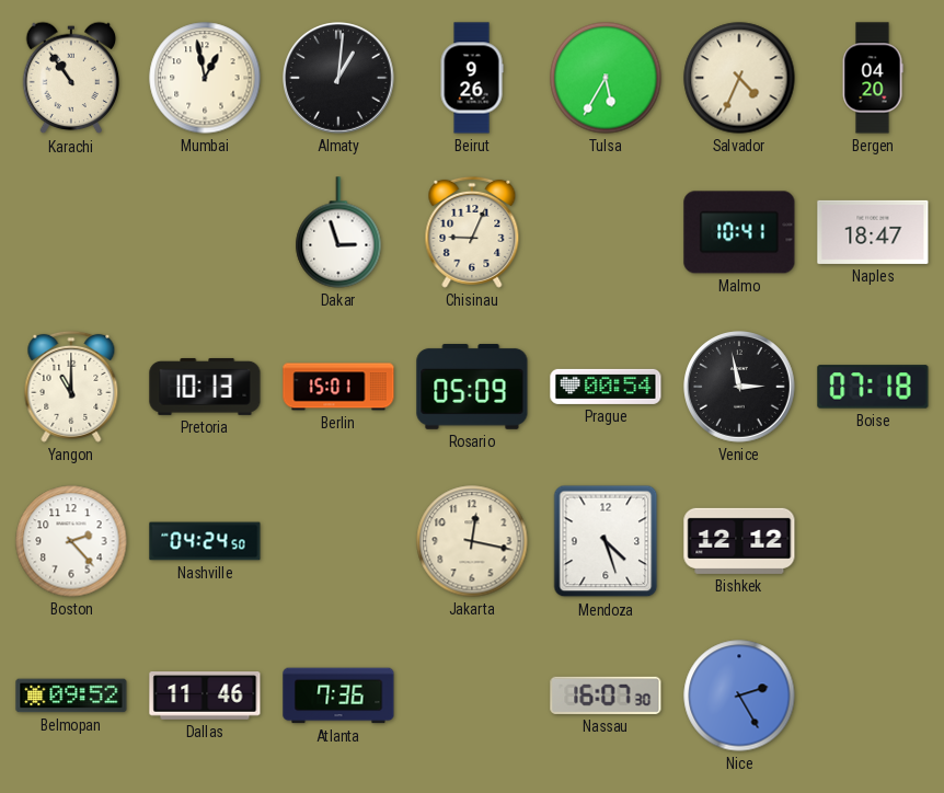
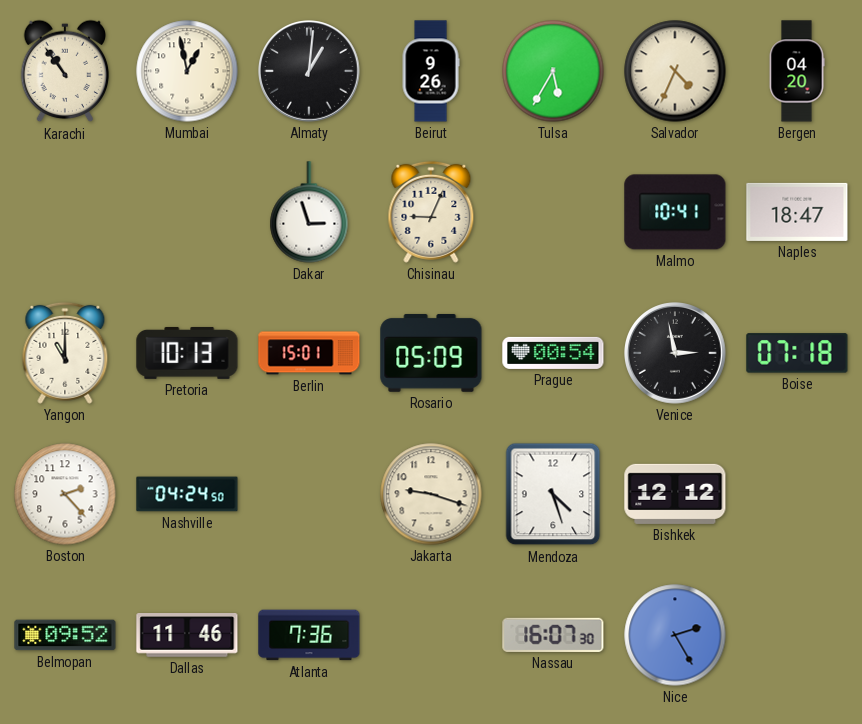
Jakarta: 12:17 -> 9:18 (431, 494)
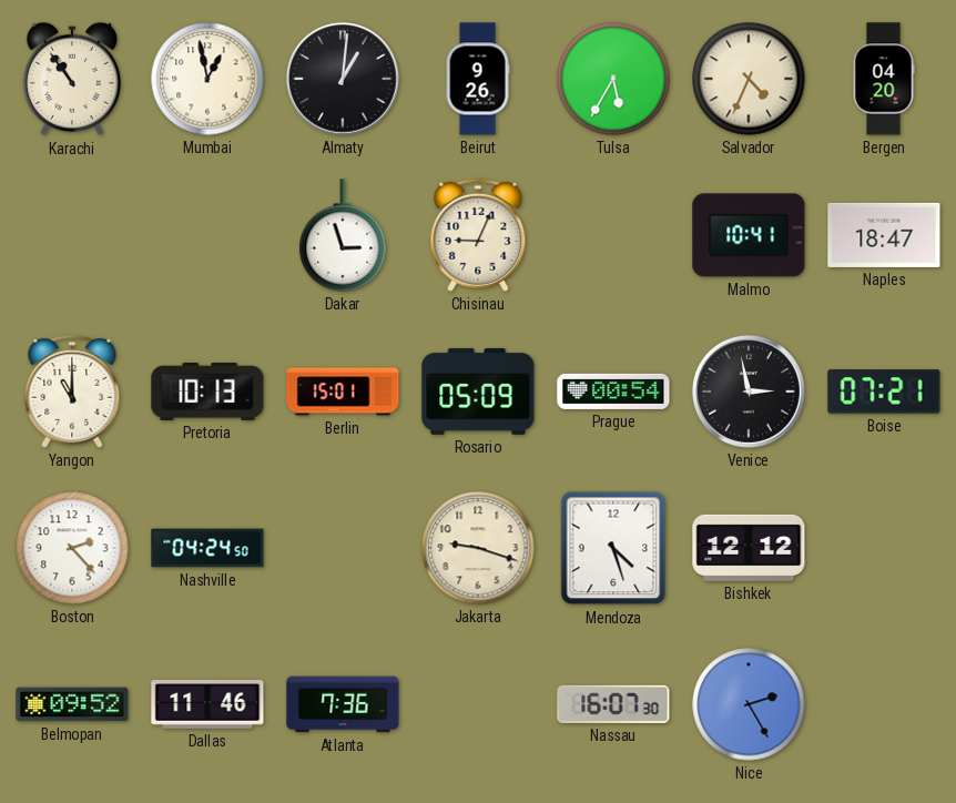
Boise: 07:18 -> 07:21 (884, 392)
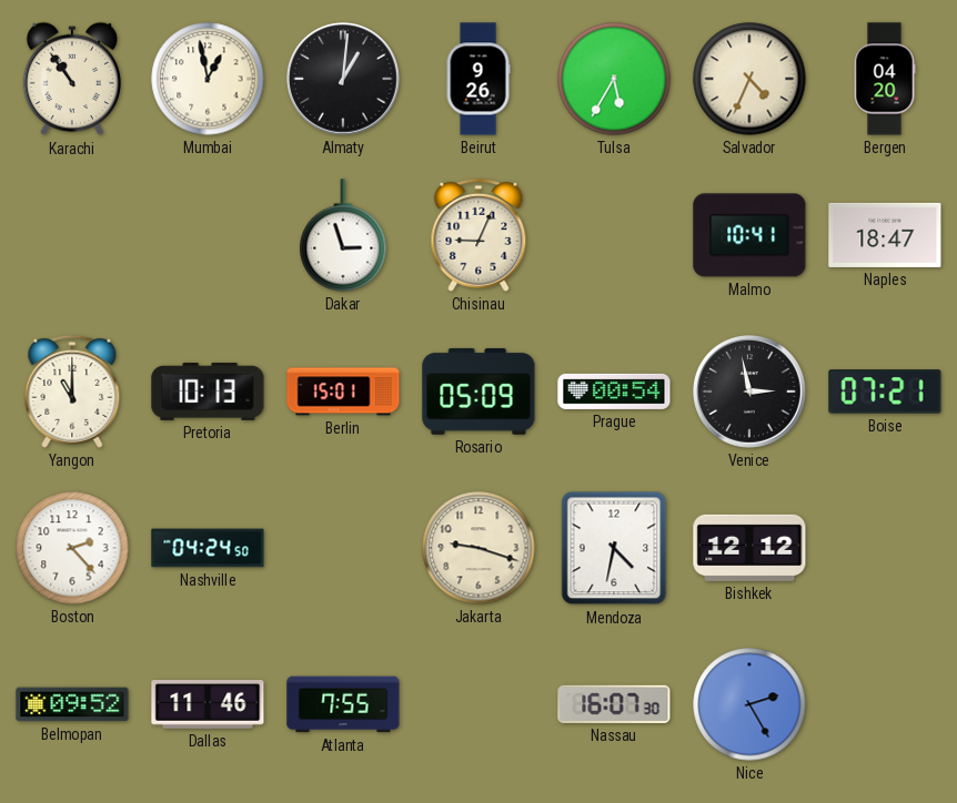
Mendoza: 4:27 -> 4:32 (614, 548)
Atlanta: 7:36 -> 7:55 (343, 704)
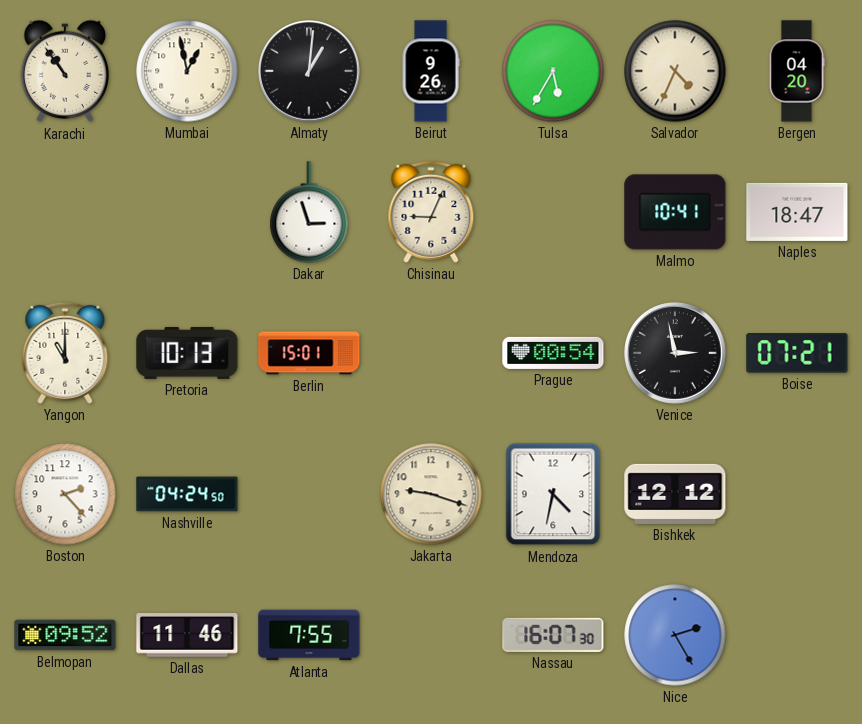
Rosario: 05:09 -> none (478, 392)
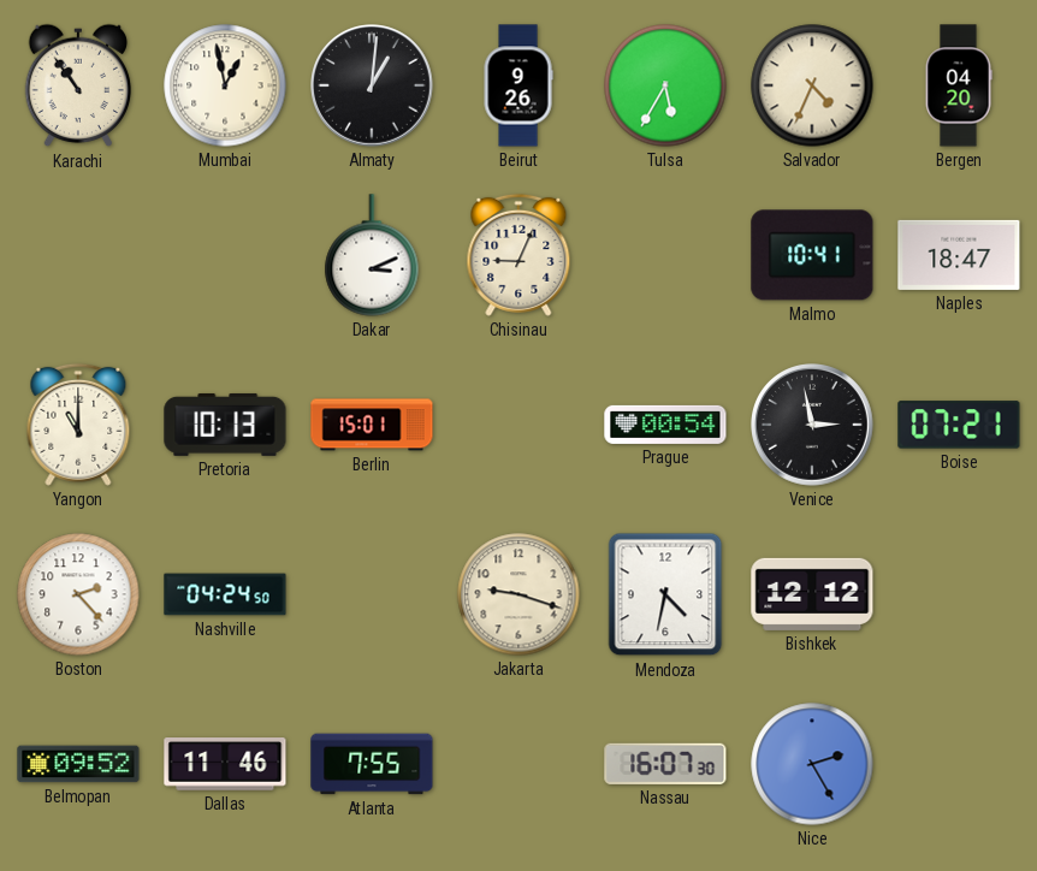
Dakar: 2:57 -> 3:11 (372, 255)
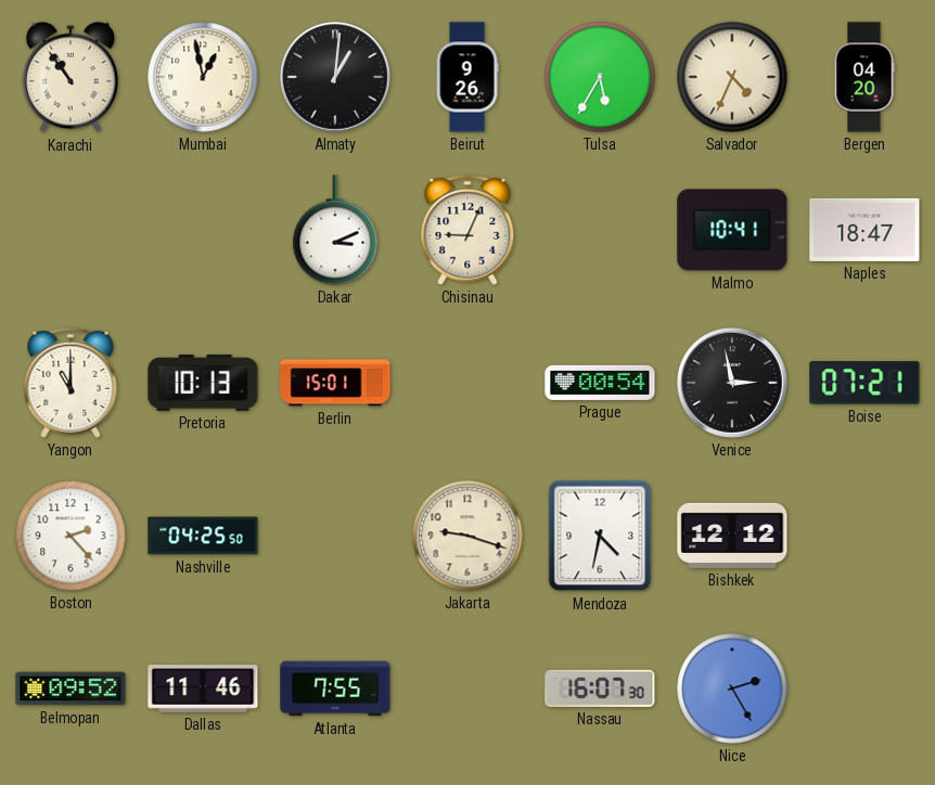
Nashville: 04:24 -> 04:25 (203, 536)
